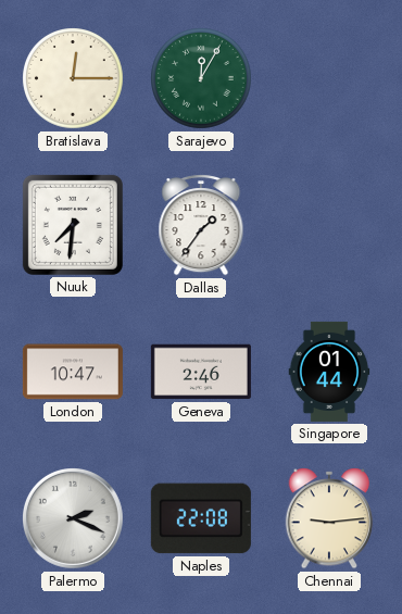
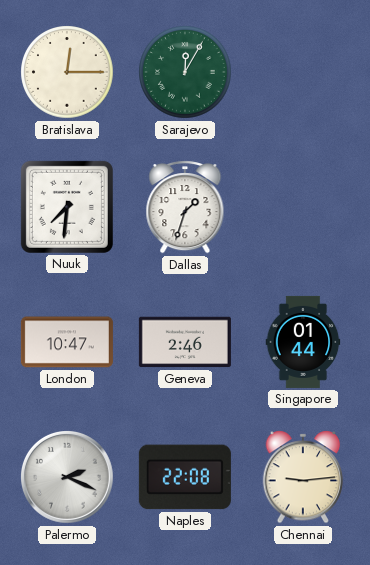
Dallas: 1:36 -> 1:33 (185, 207)
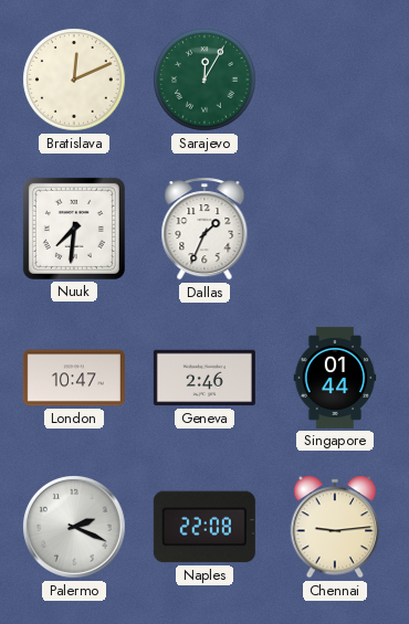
Bratislava: 12:15 -> 12:11 (74, 80)
Dallas: 1:33 -> 1:34 (204, 229)
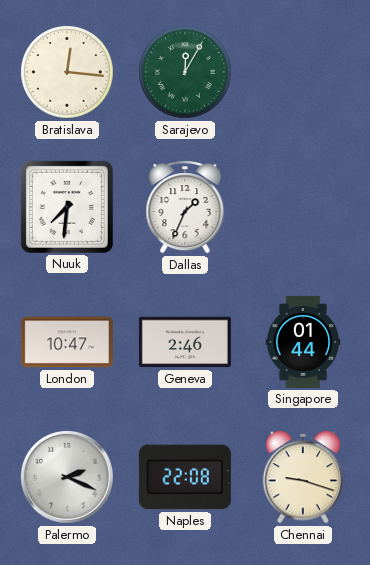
Bratislava: 12:11 -> 12:16 (67, 72)
Chennai: 9:14 -> 9:18 (303, 477)
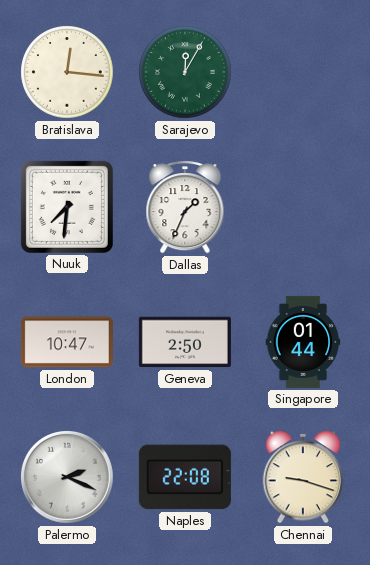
Geneva: 2:46 -> 2:50 (185, 342)
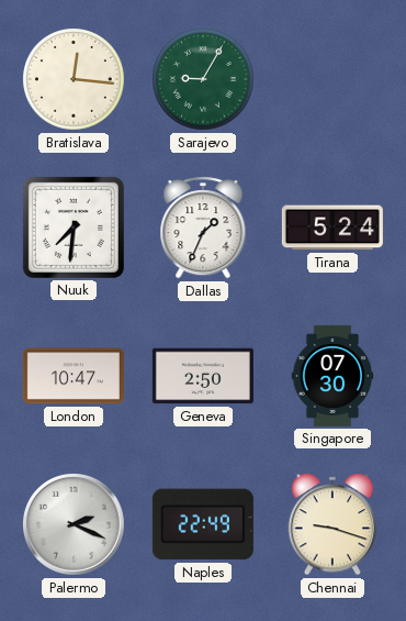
Sarajevo: 12:05 -> 9:05 (203, 79)
Tirana: none -> 5:24 (332, 228)
Singapore: 01:44 -> 07:30 (332, 376)
Naples: 22:08 -> 22:49 (203, 524)
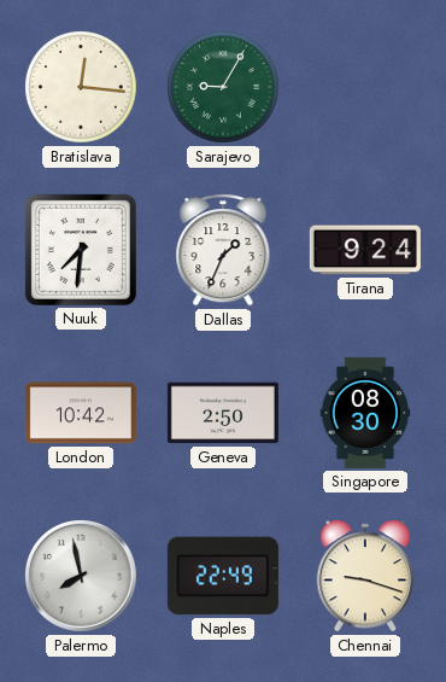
Tirana: 5:24 -> 9:24 (365, 250)
London: 10:47 -> 10:42 (81, 413)
Singapore: 07:30 -> 08:30 (365, 413)
Palermo: 2:19 -> 7:58 (82, 577)
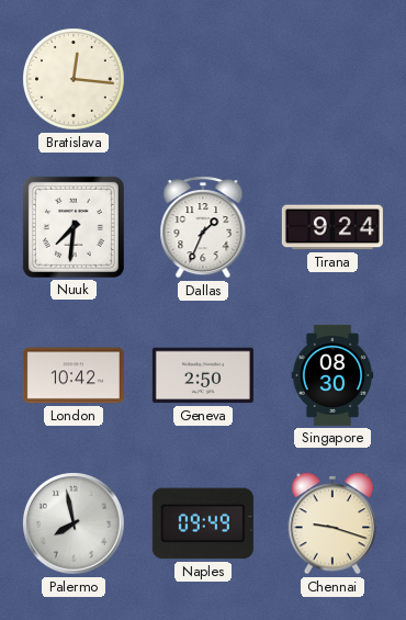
Sarajevo: 9:05 -> none (223, 87)
Naples: 22:49 -> 09:49 (203, 523)
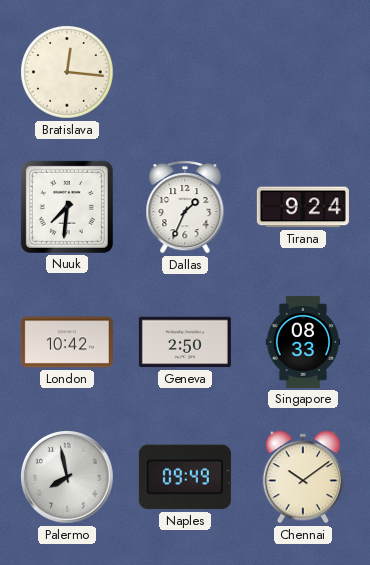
Singapore: 08:30 -> 08:33 (303, 342)
Chennai: 9:18 -> 10:09 (303, 477)
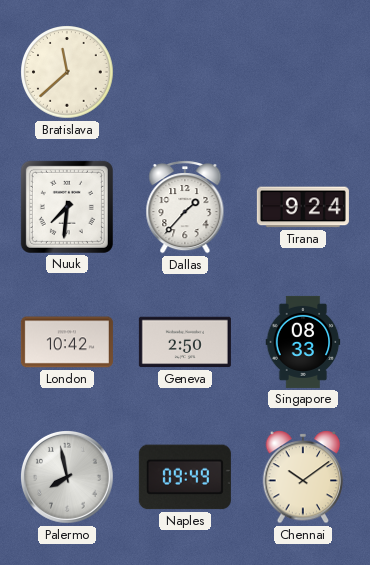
Bratislava: 12:16 -> 11:38 (67, 72)
Dallas: 1:34 -> 1:37 (185, 207)
